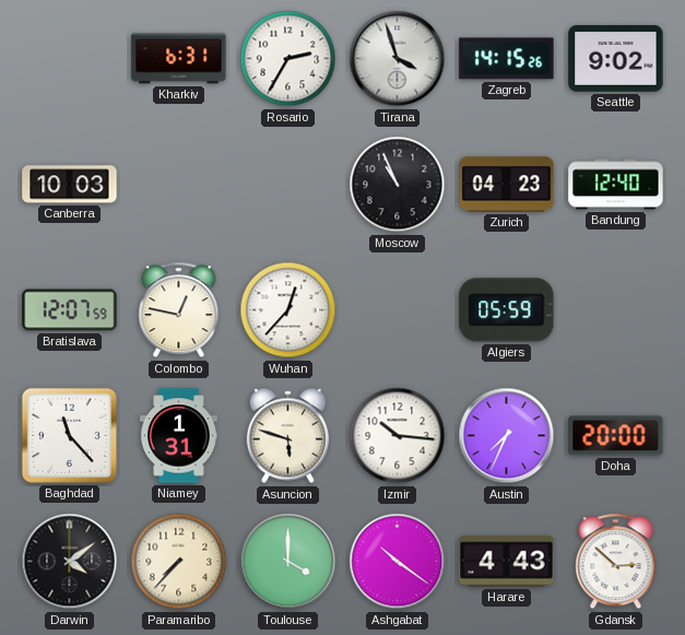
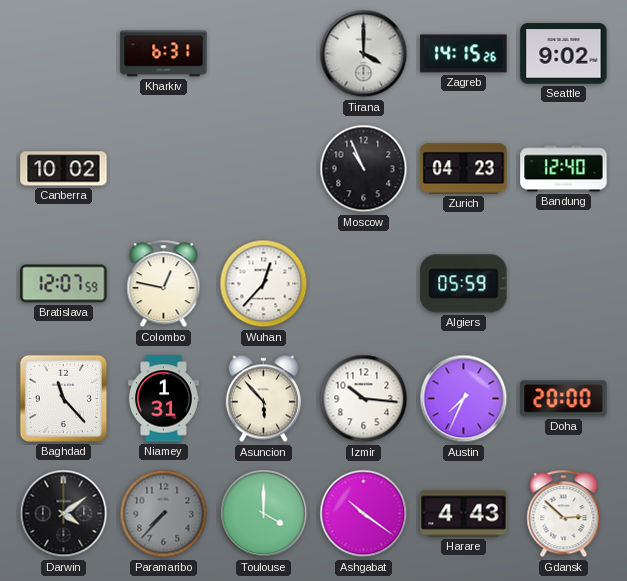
Rosario: 2:35 -> none (288, 59)
Tirana: 3:57 -> 4:00 (364, 54)
Canberra: 10:03 -> 10:02 (64, 169)
Asuncion: 5:48 -> 5:53 (263, 399)
Paramaribo dial: cream -> grey (164, 514)
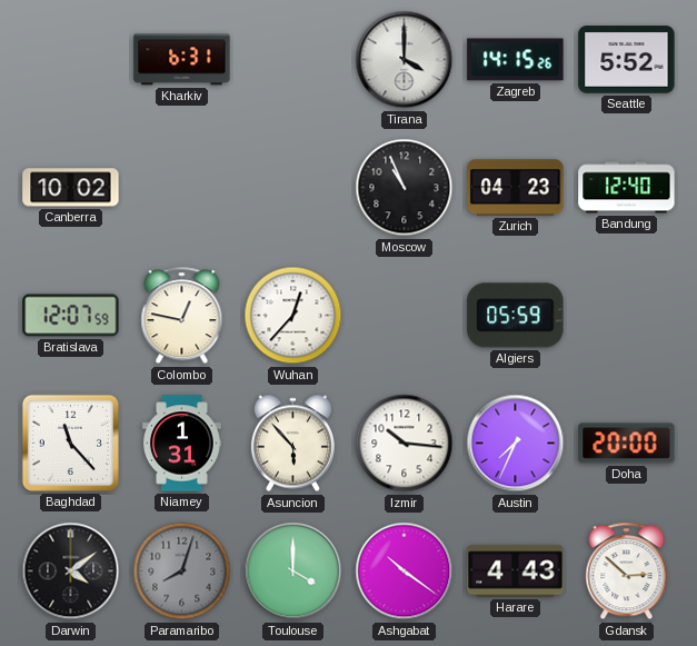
Seattle: 9:02 -> 5:52 (627, 60)
Paramaribo: 7:37 -> 8:03 (182, 572)
